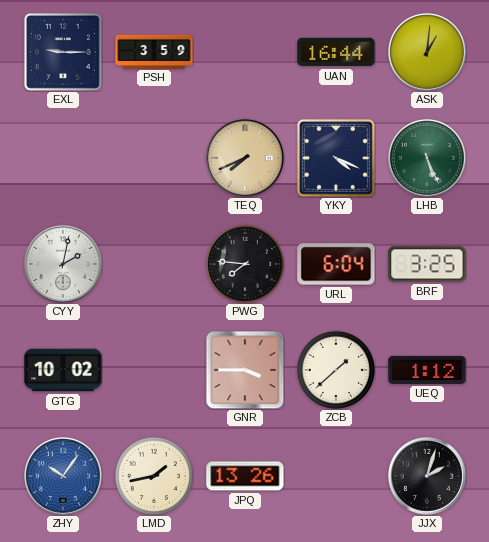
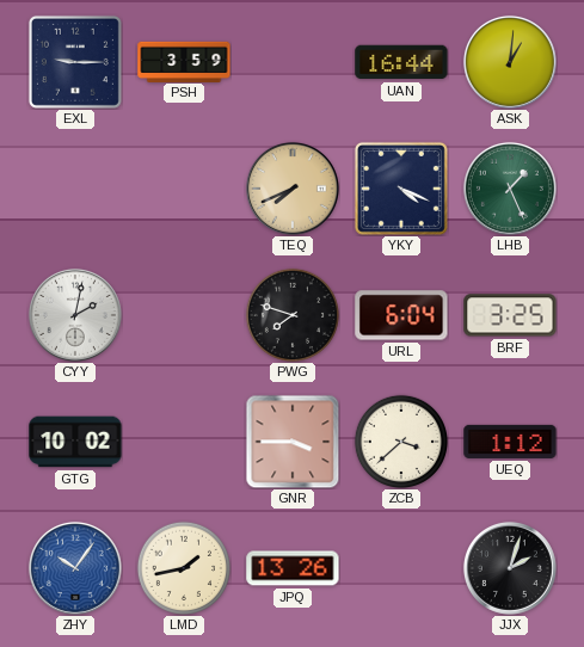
LHB: 5:26 -> 1:26 (510, 189)
PWG: 7:46 -> 7:48 (291, 314)
ZCB: 1:38 -> 3:38 (400, 440)
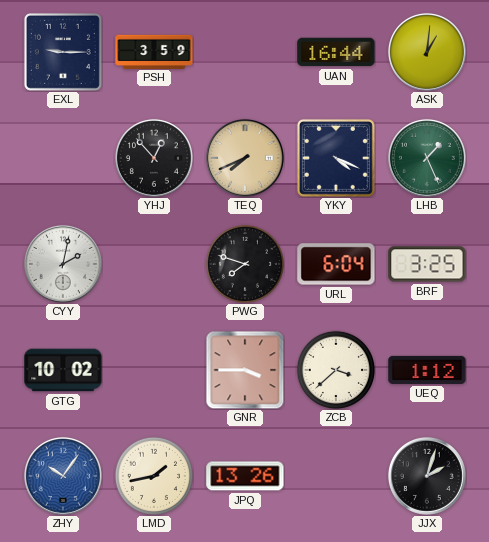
YHJ: none -> 12:53 (154, 158)
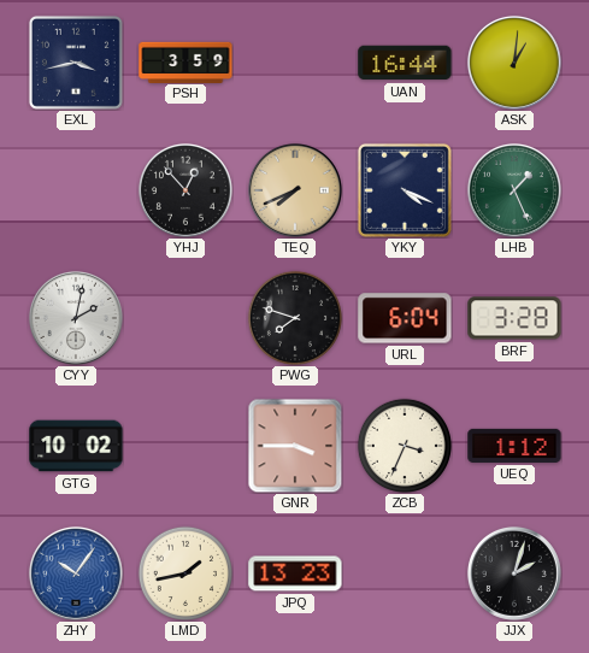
EXL: 9:15 -> 3:43 (76, 63)
BRF: 3:25 -> 3:28 (514, 318)
ZCB: 3:38 -> 3:34 (404, 445)
JPQ: 13:26 -> 13:23 (295, 573)
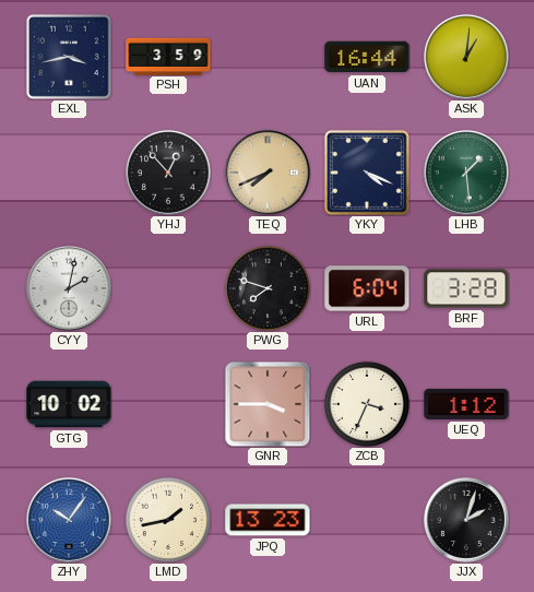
LHB: 1:26 -> 1:29 (466, 173)
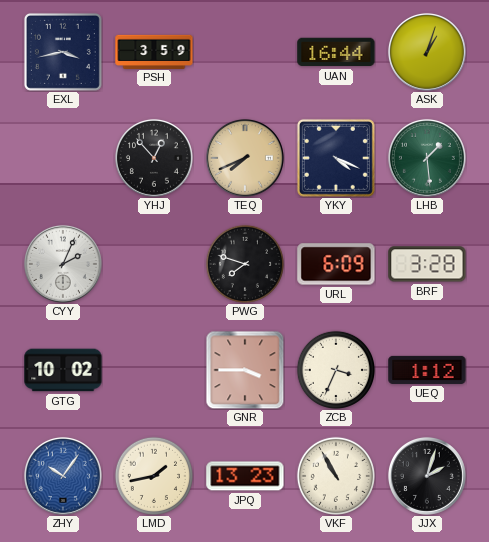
ASK: 1:01 -> 1:03 (427, 52)
CYY: 2:02 -> 2:04 (63, 264)
URL: 6:04 -> 6:09 (336, 264)
VKF: none -> 10:55 (335, 475)
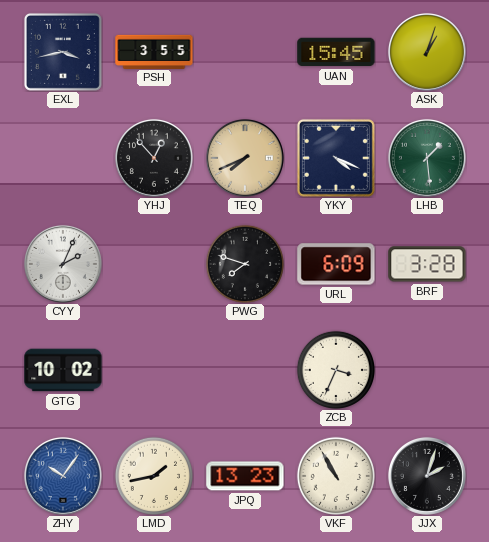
PSH: 3:59 -> 3:55 (154, 51)
UAN: 16:44 -> 15:45 (336, 52)
GNR: 3:45 -> none (245, 370)
UEQ: 1:12 -> none (427, 370)
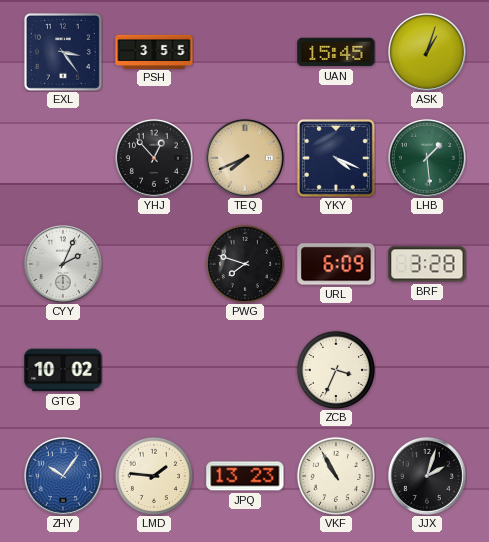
EXL: 3:43 -> 3:24 (63, 52)
LMD: 1:43 -> 1:46 (153, 475)
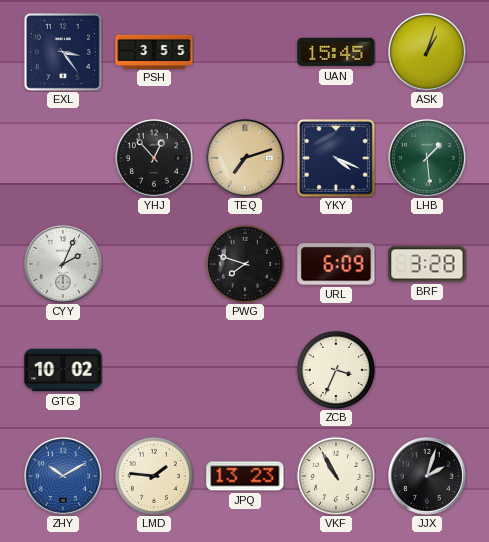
TEQ: 7:41 -> 7:12 (245, 158)
ZHY: 10:06 -> 10:10 (63, 476)
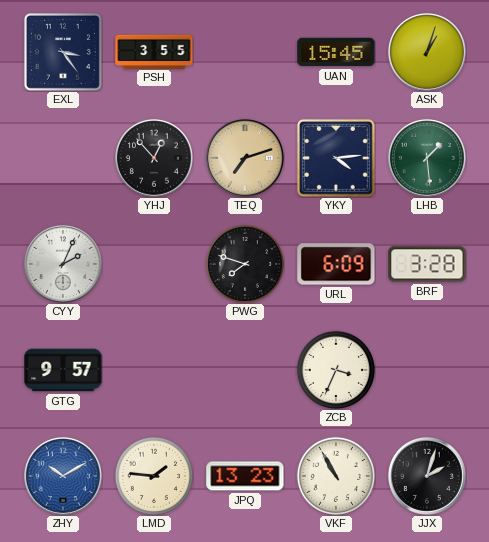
YKY: 4:19 -> 4:14 (336, 158)
GTG: 10:02 -> 9:57 (63, 370)
